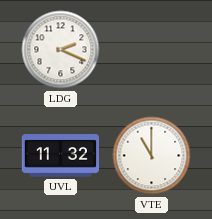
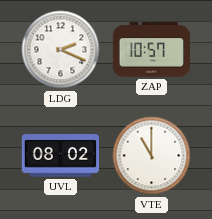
ZAP: none -> 10:57 (151, 50)
UVL: 11:32 -> 08:02 (60, 156)
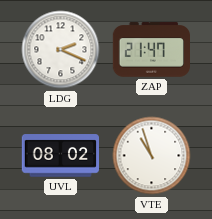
ZAP: 10:57 -> 21:47 (151, 50)
VTE: 11:00 -> 10:57 (152, 156)
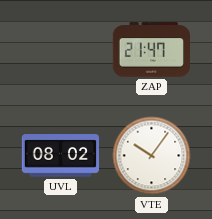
LDG: 2:19 -> none (61, 50)
VTE: 10:57 -> 10:06 (152, 156)
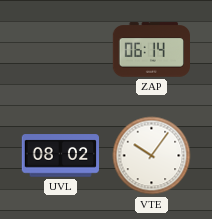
ZAP: 21:47 -> 06:14 (151, 50)
